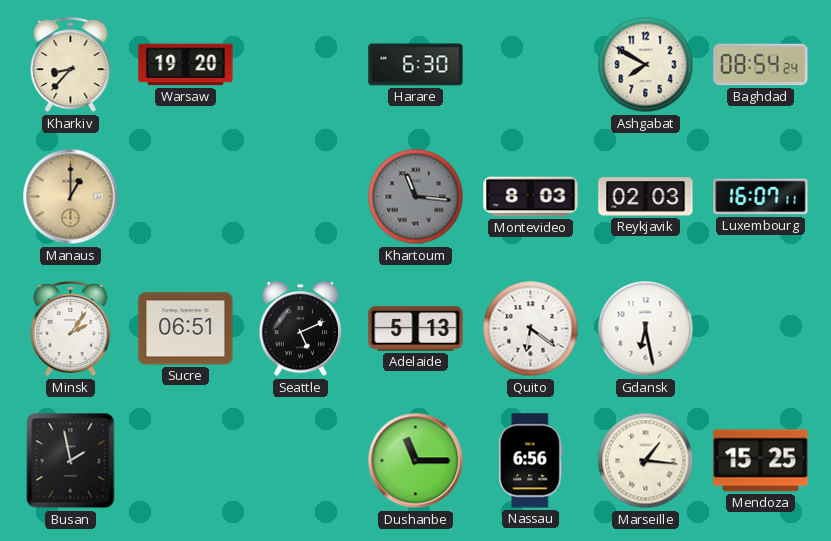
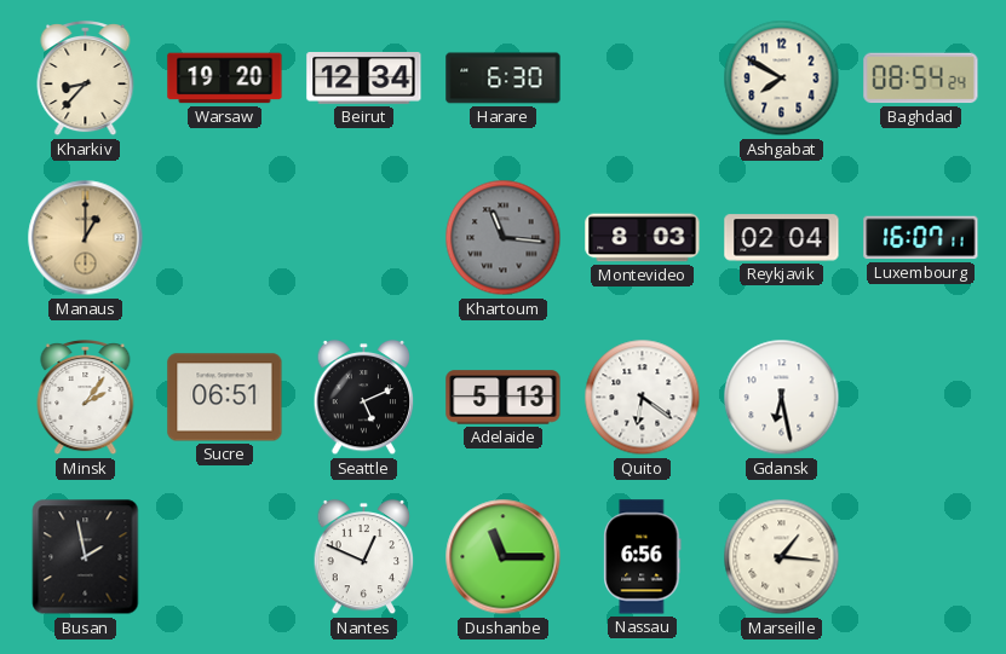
Beirut: none -> 12:34 (364, 79)
Reykjavik: 02:03 -> 02:04 (782, 238)
Nantes: none -> 12:49 (364, 557)
Mendoza: 15:25 -> none (761, 461)
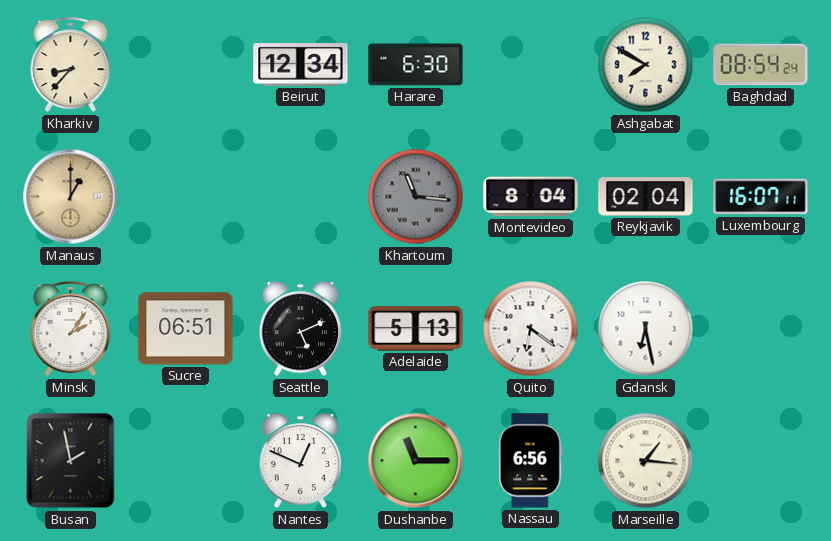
Warsaw: 19:20 -> none (225, 79)
Montevideo: 8:03 -> 8:04 (531, 197)
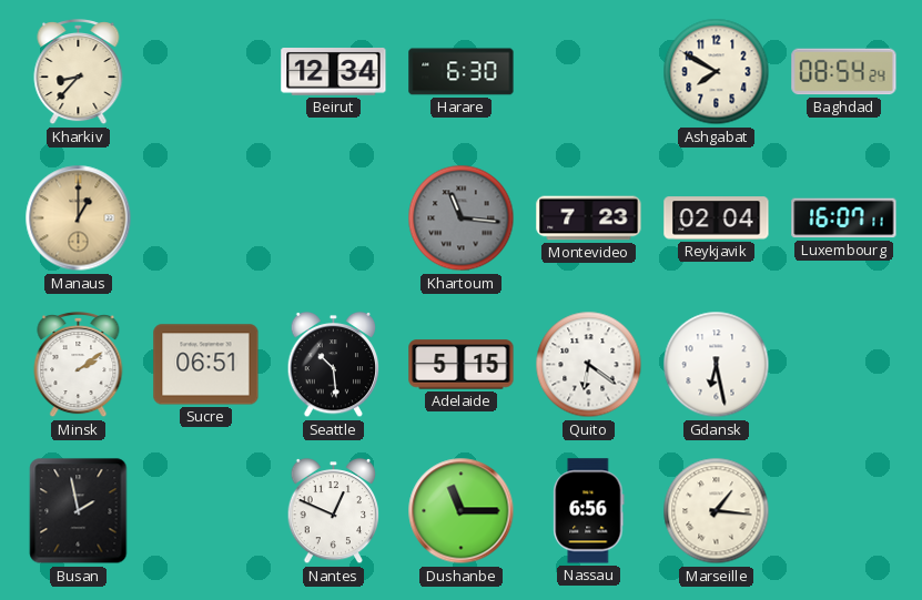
Montevideo: 8:04 -> 7:23 (589, 218)
Minsk: 2:06 -> 2:09 (79, 366)
Seattle: 5:11 -> 10:29 (334, 365)
Adelaide: 5:13 -> 5:15 (462, 365)
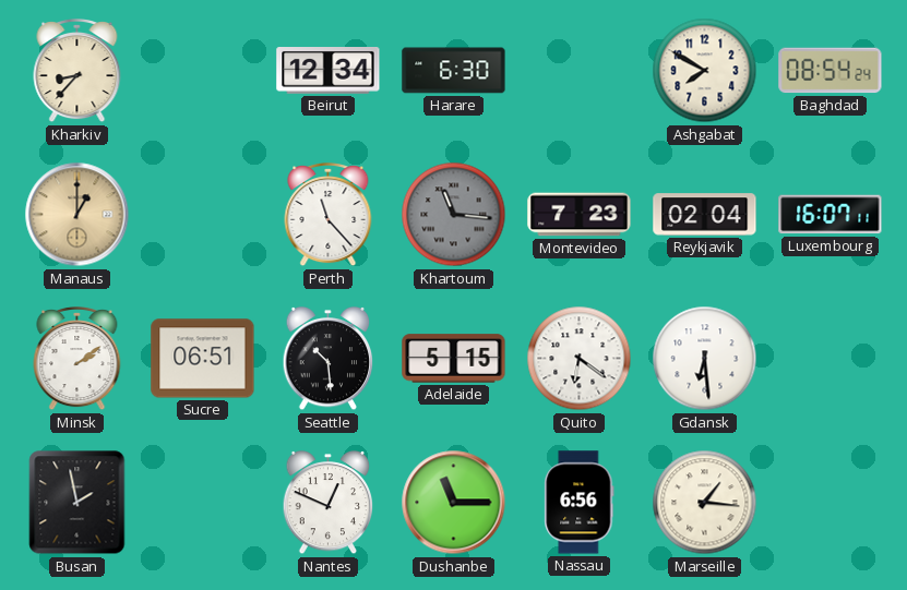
Perth: none -> 11:23 (329, 216)
Gdansk: 6:28 -> 6:29 (705, 359)
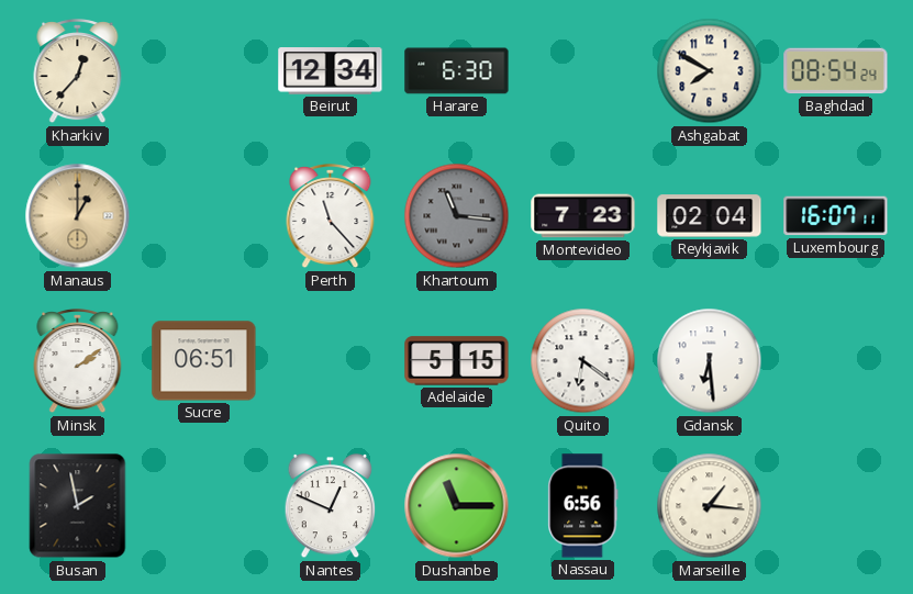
Kharkiv: 8:37 -> 12:37 (78, 72)
Seattle: 10:29 -> none (329, 359)
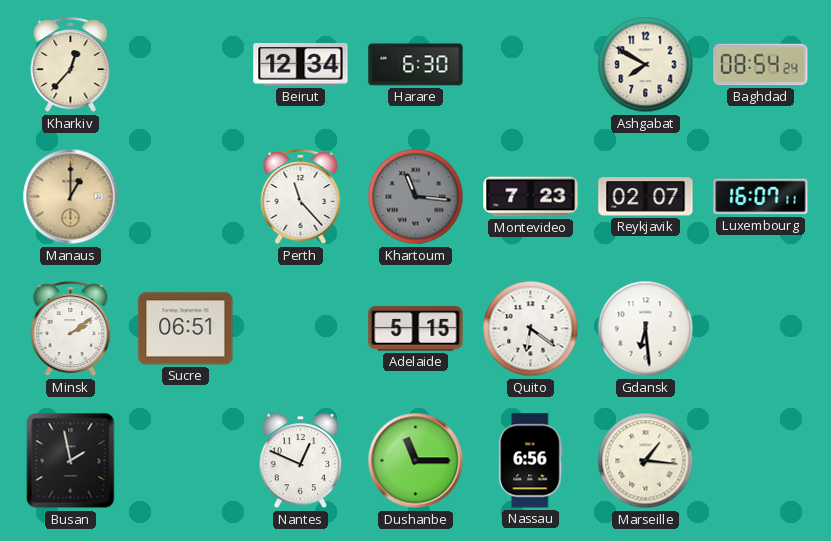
Reykjavik: 02:04 -> 02:07 (646, 197)
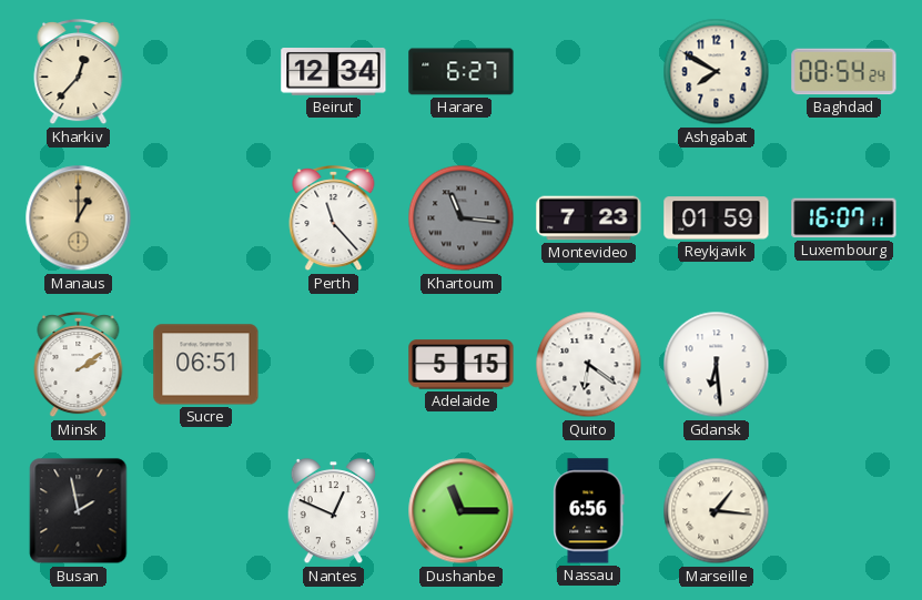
Harare: 6:30 -> 6:27 (462, 72)
Reykjavik: 02:07 -> 01:59 (717, 218)
